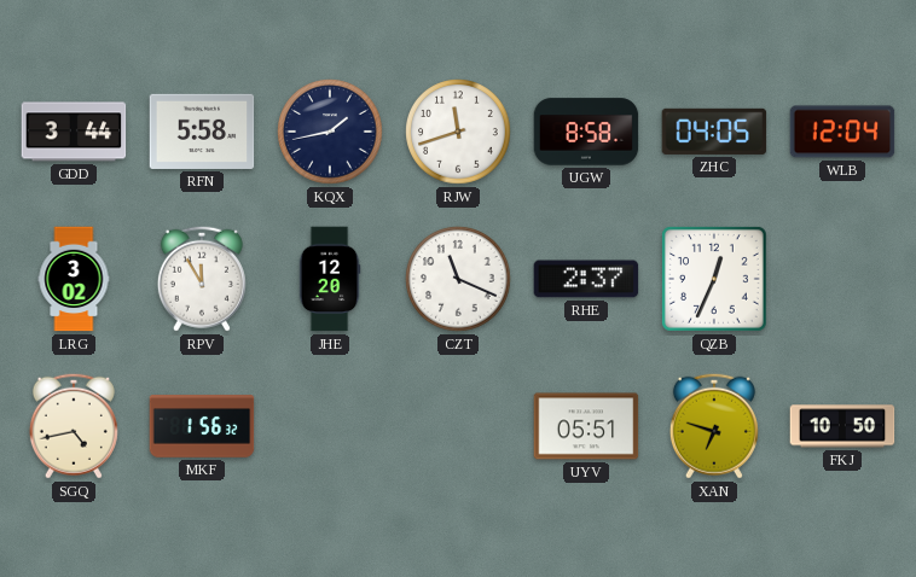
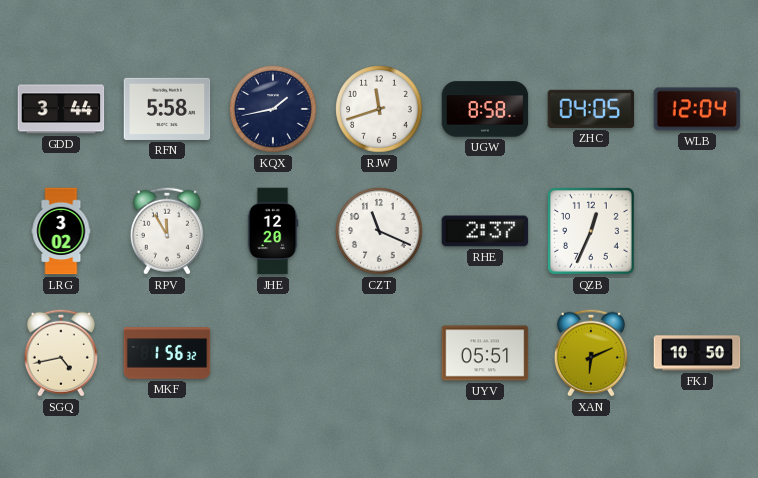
XAN: 6:48 -> 6:11 (591, 353)
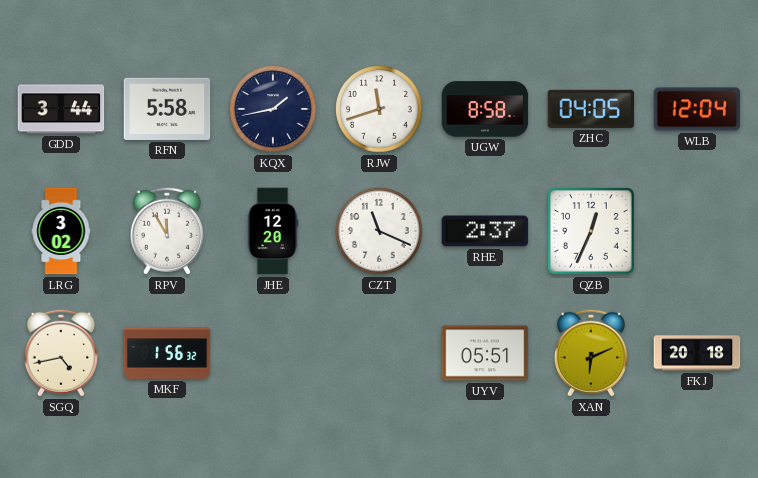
FKJ: 10:50 -> 20:18 (697, 353)
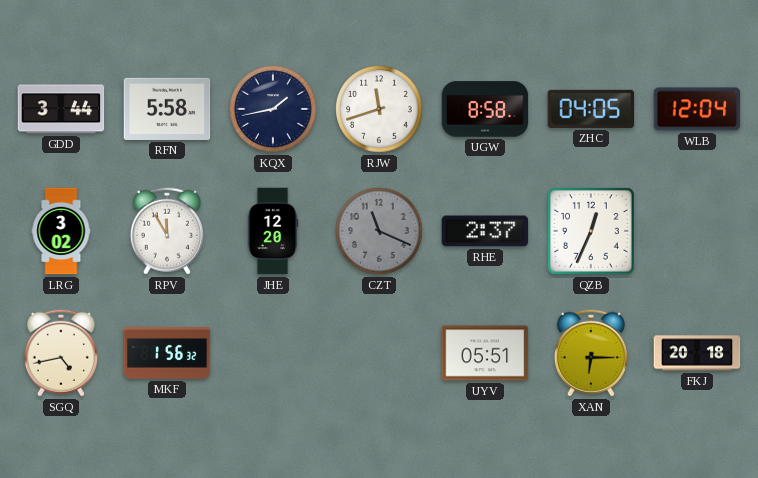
CZT dial: white -> grey (379, 231)
XAN: 6:11 -> 6:15 (591, 353)
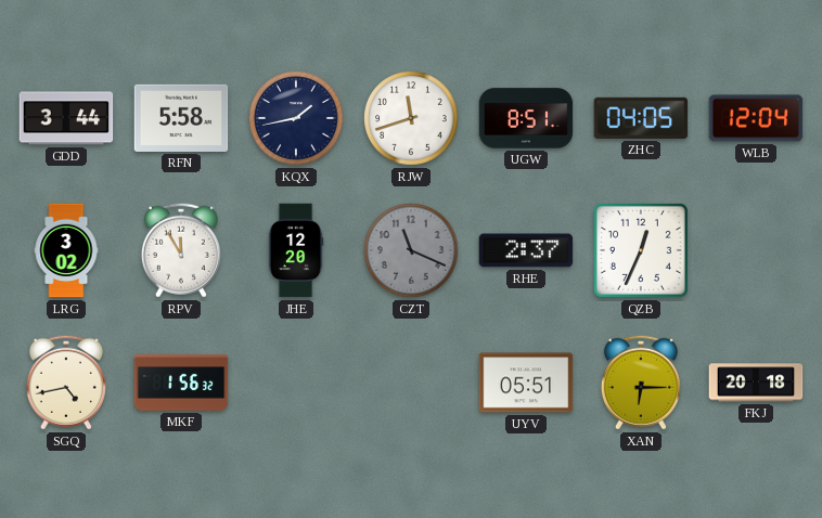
UGW: 8:58 -> 8:51 (526, 118)
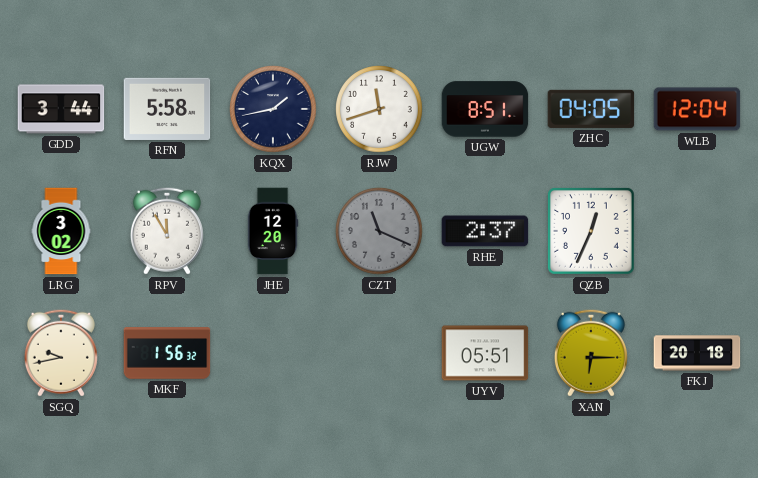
SGQ: 4:43 -> 9:43 (61, 353)
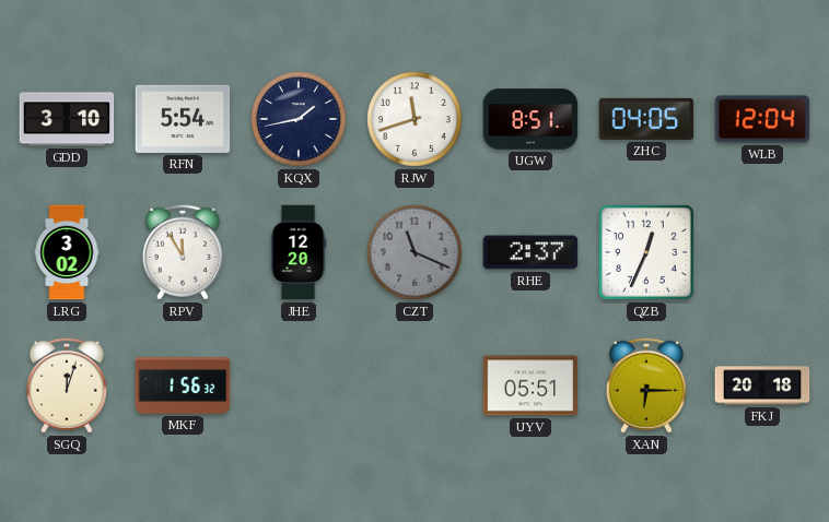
GDD: 3:44 -> 3:10 (67, 119)
RFN: 5:58 -> 5:54 (183, 119)
SGQ: 9:43 -> 12:03 (67, 385)
